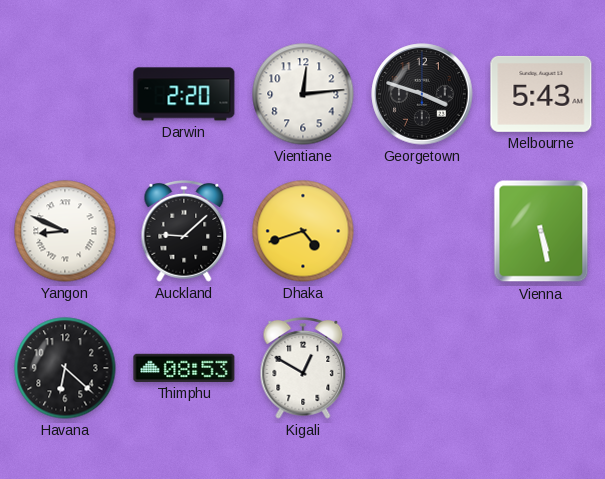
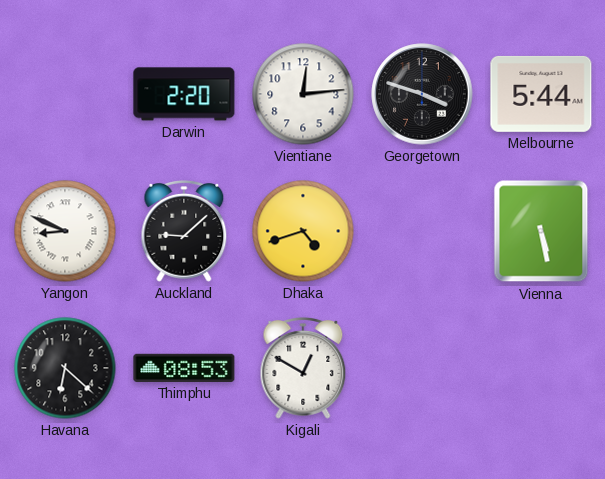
Melbourne: 5:43 -> 5:44 (541, 94)
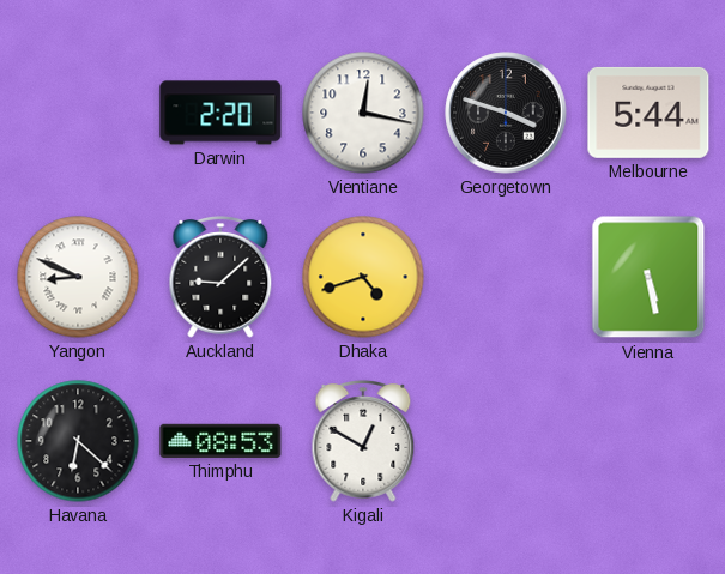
Vientiane: 12:14 -> 12:17 (363, 113)
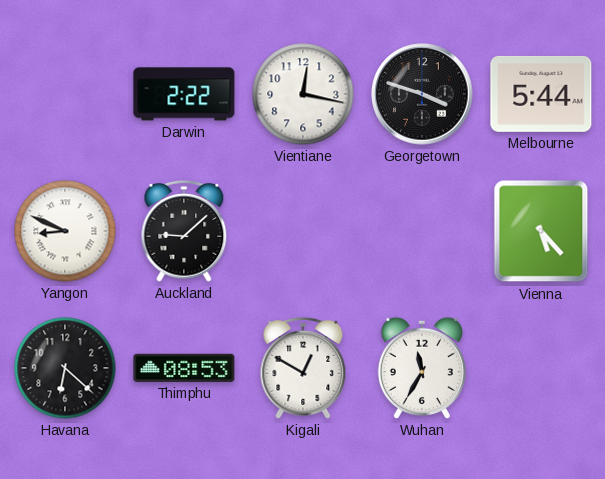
Darwin: 2:20 -> 2:22 (184, 94)
Dhaka: 4:42 -> none (363, 277)
Vienna: 5:28 -> 5:23 (541, 231)
Wuhan: none -> 11:35 (422, 368)
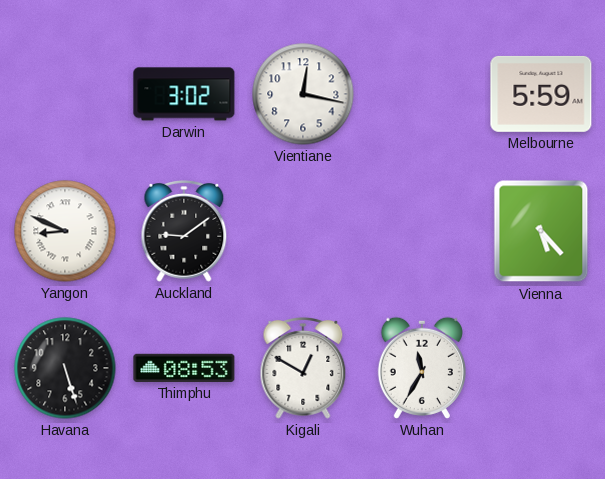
Darwin: 2:22 -> 3:02 (184, 94)
Georgetown: 3:48 -> none (422, 94)
Melbourne: 5:44 -> 5:59 (541, 94)
Auckland: 9:08 -> 9:09 (184, 232)
Havana: 6:22 -> 5:27 (65, 368)
